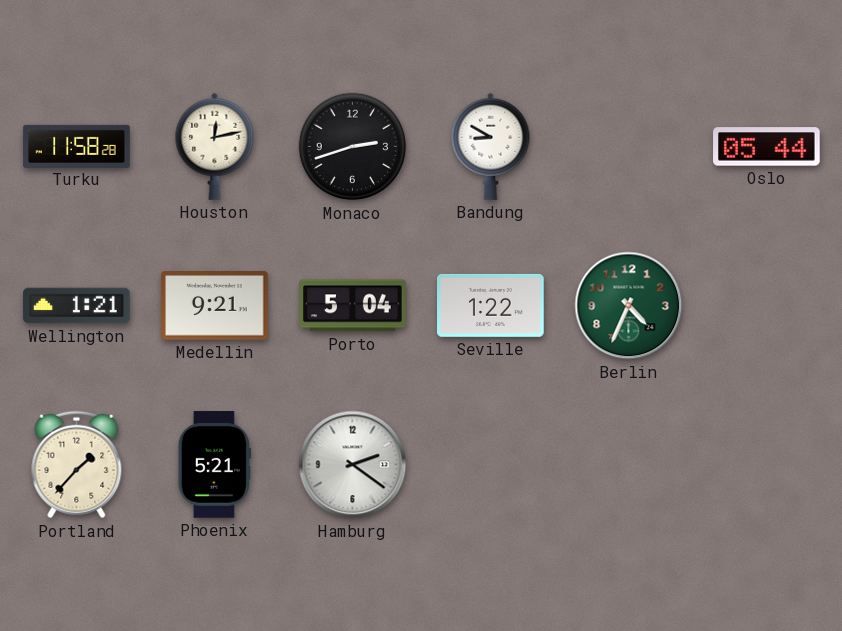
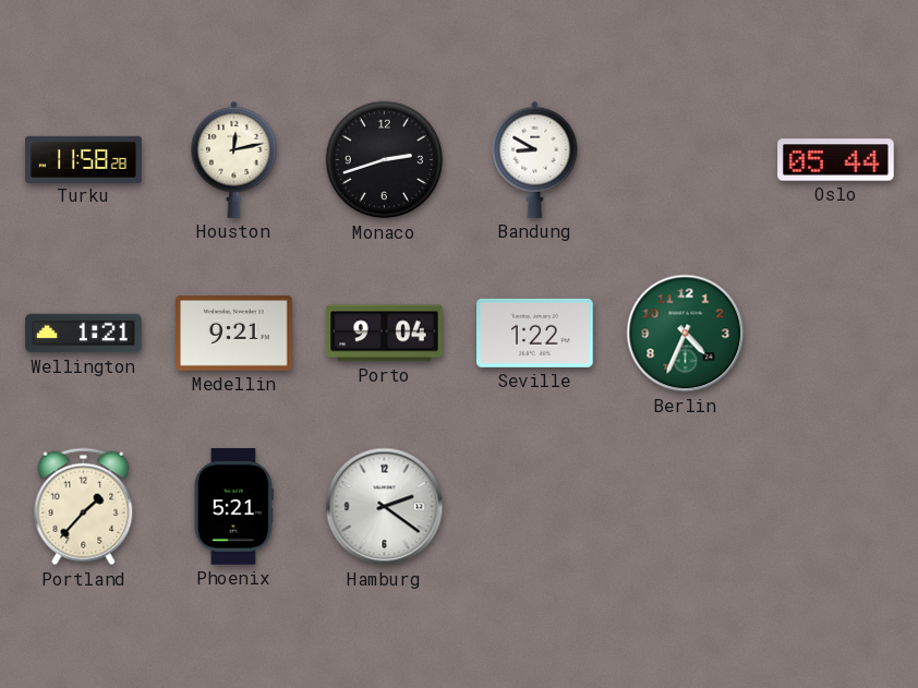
Porto: 5:04 -> 9:04 (385, 334)
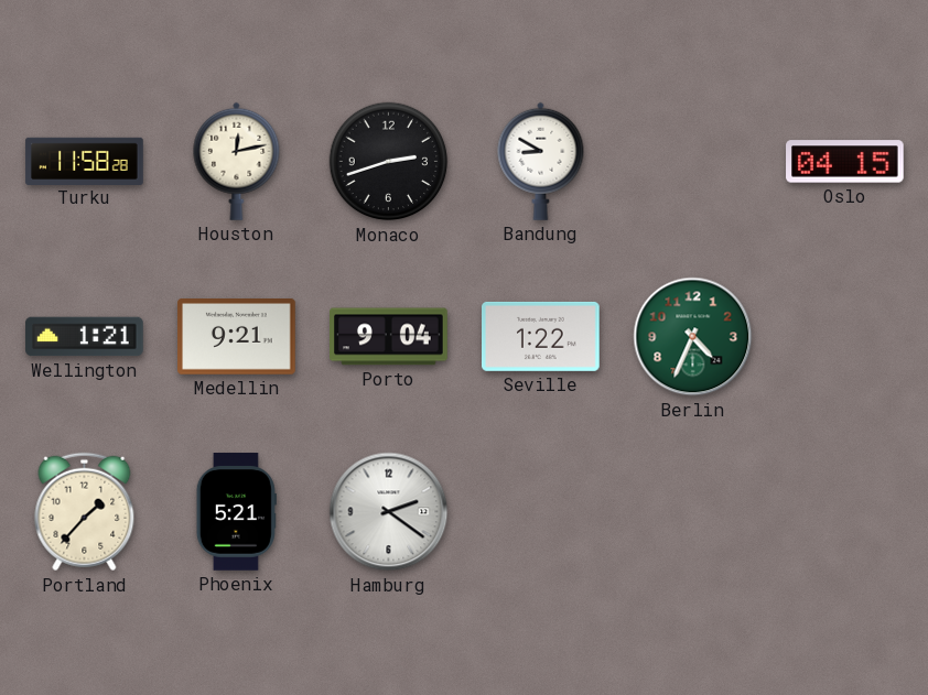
Oslo: 05:44 -> 04:15 (845, 162)
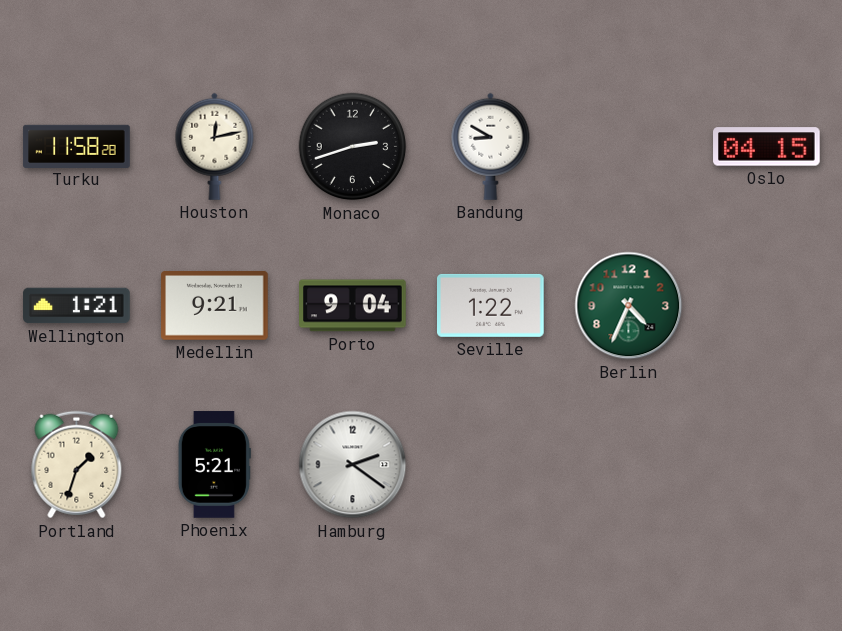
Portland: 1:37 -> 1:33 (77, 465)
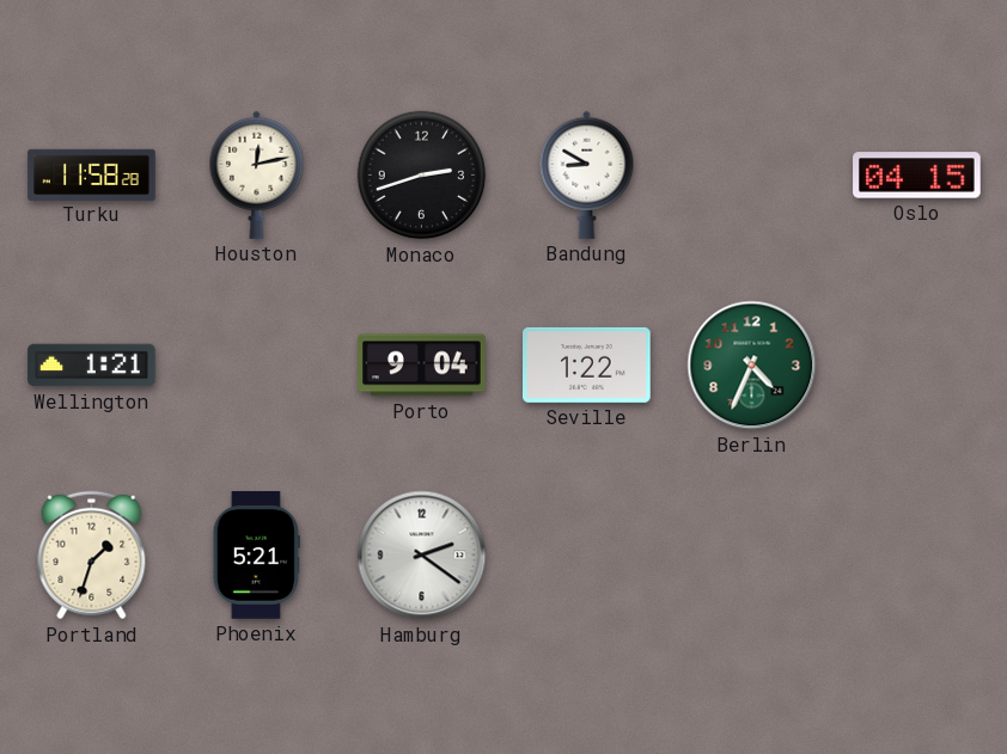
Medellin: 9:21 -> none (215, 306)
